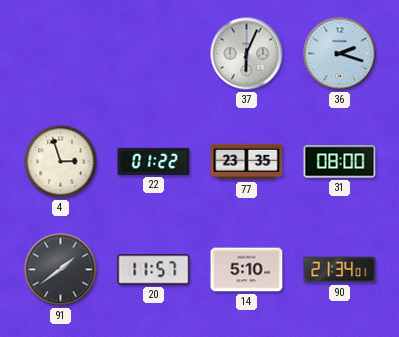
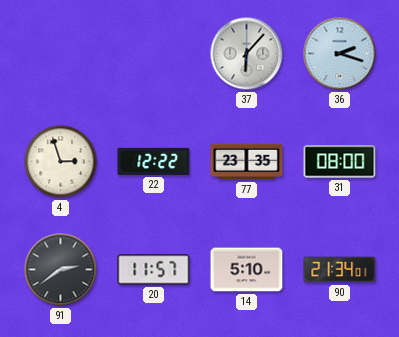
37: 6:04 -> 6:07 (247, 54)
22: 01:22 -> 12:22 (154, 161)
91: 1:39 -> 2:39 (61, 270)
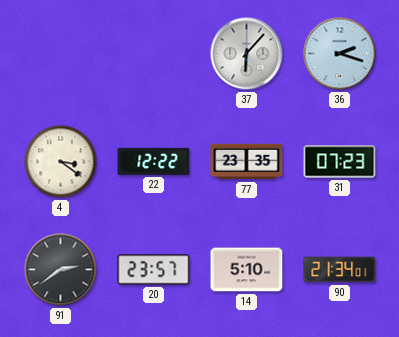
4: 2:57 -> 3:21 (61, 162)
31: 08:00 -> 07:23 (340, 162)
20: 11:57 -> 23:57 (154, 270)
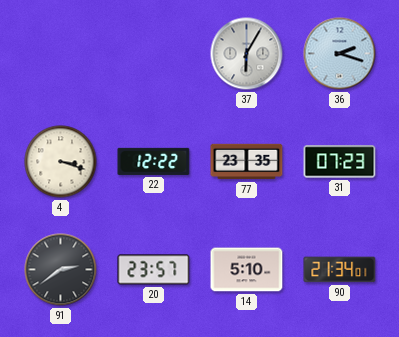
37: 6:07 -> 6:05 (247, 54)
4: 3:21 -> 3:18 (61, 162)
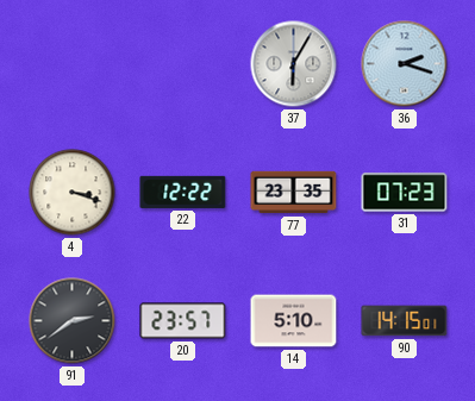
90: 21:34 -> 14:15 (405, 321)
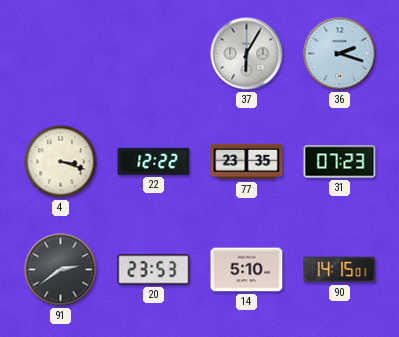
20: 23:57 -> 23:53 (154, 270)
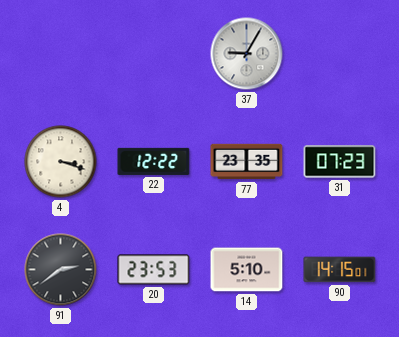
37: 6:05 -> 9:05 (247, 54)
36: 2:18 -> none (340, 54)
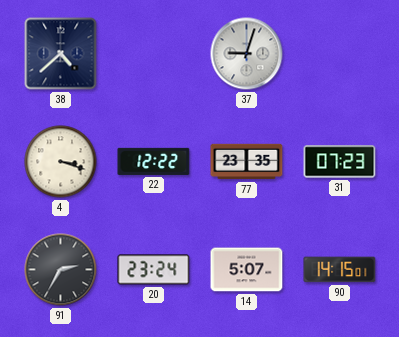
38: none -> 4:38 (61, 54)
37: 9:05 -> 9:03 (247, 54)
91: 2:39 -> 2:35 (61, 270)
20: 23:53 -> 23:24 (154, 270)
14: 5:10 -> 5:07 (247, 270)
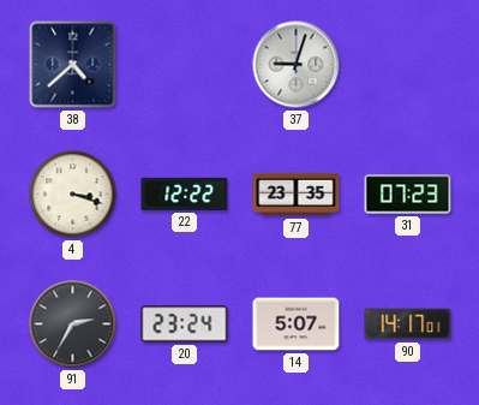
90: 14:15 -> 14:17 (408, 324)
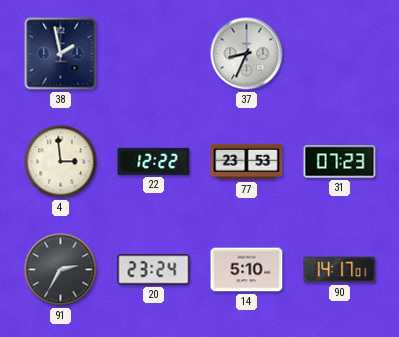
38: 4:38 -> 1:58 (61, 54)
37: 9:03 -> 8:34 (247, 54)
4: 3:18 -> 2:59 (61, 162)
77: 23:35 -> 23:53 (247, 162)
14: 5:07 -> 5:10 (247, 270)
